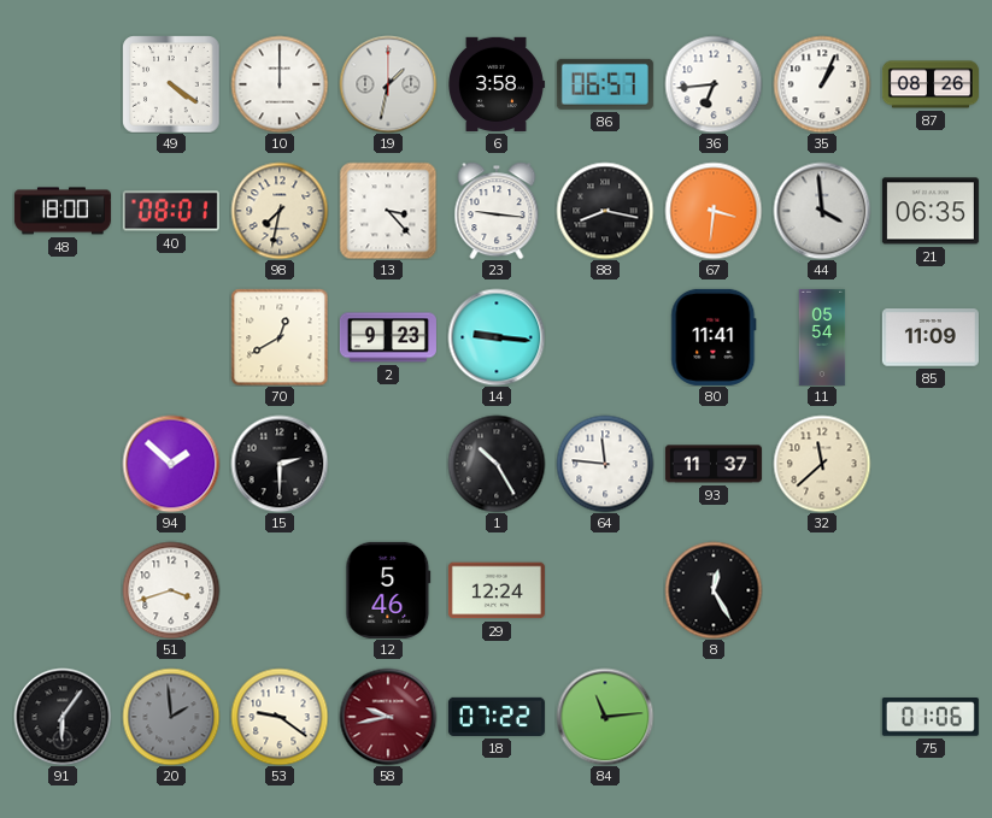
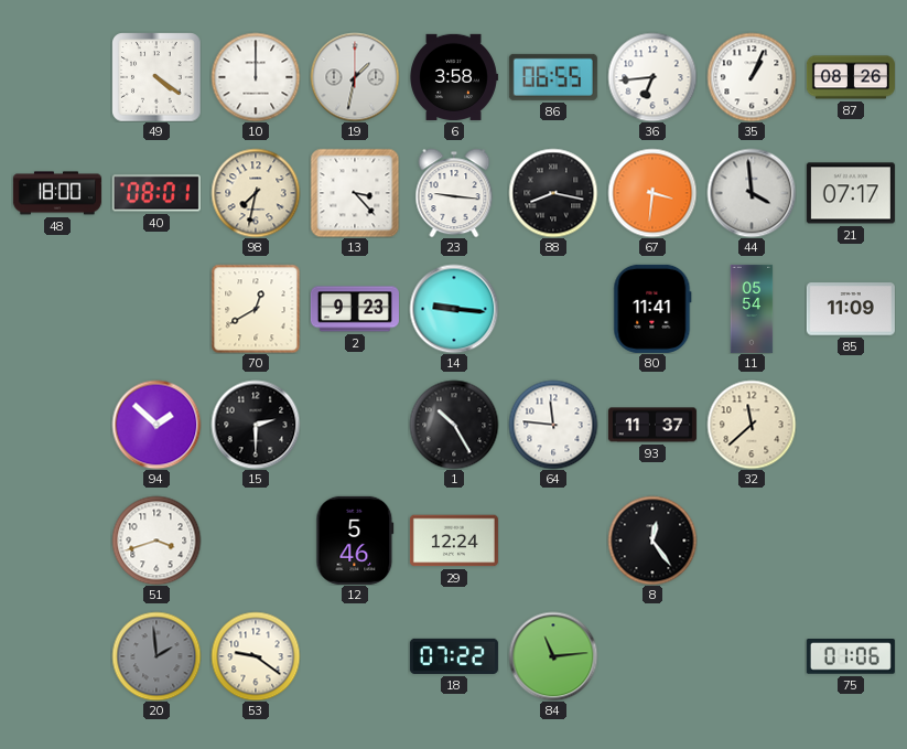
86: 06:57 -> 06:55 (553, 77)
21: 06:35 -> 07:17 (851, 193)
8: 12:25 -> 12:24 (652, 541)
91: 6:06 -> none (63, 717)
58: 9:43 -> none (388, 717)
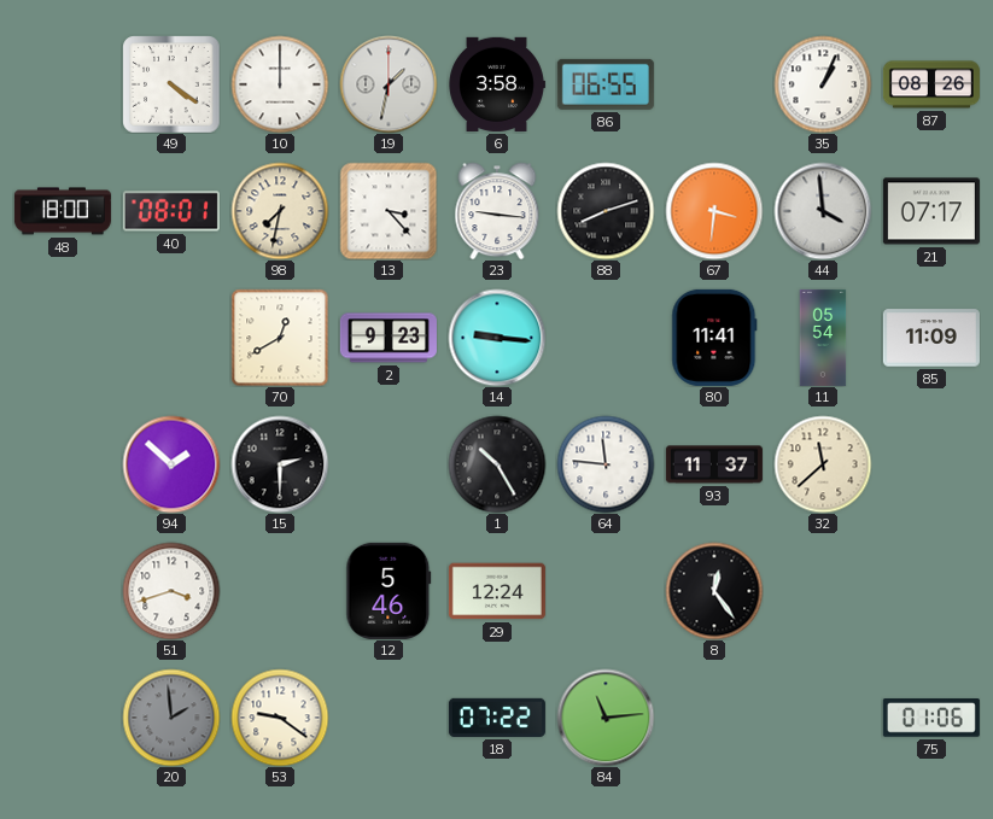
36: 6:44 -> none (652, 77)
88: 8:17 -> 8:12 (606, 211)
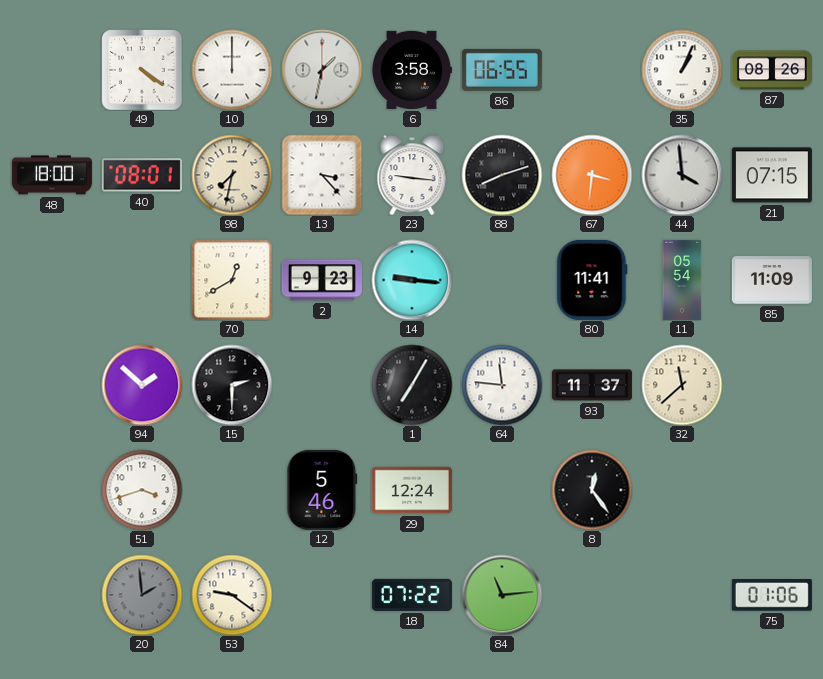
21: 07:17 -> 07:15 (772, 175)
1: 10:25 -> 7:05 (412, 385)
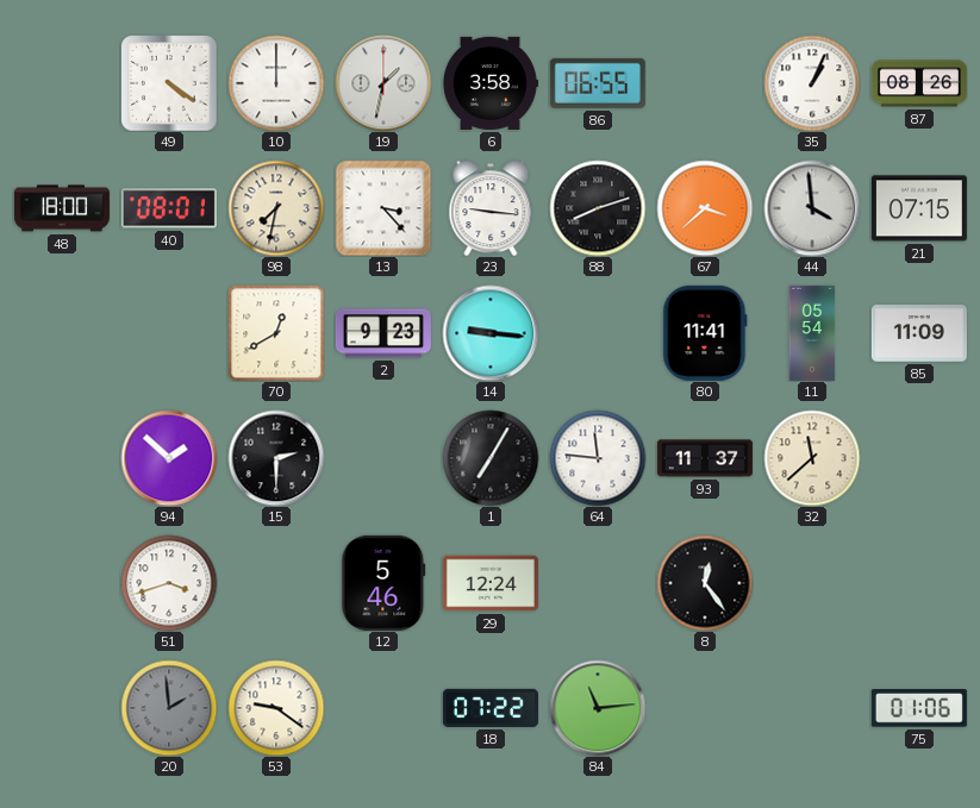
67: 3:31 -> 3:38 (705, 208)
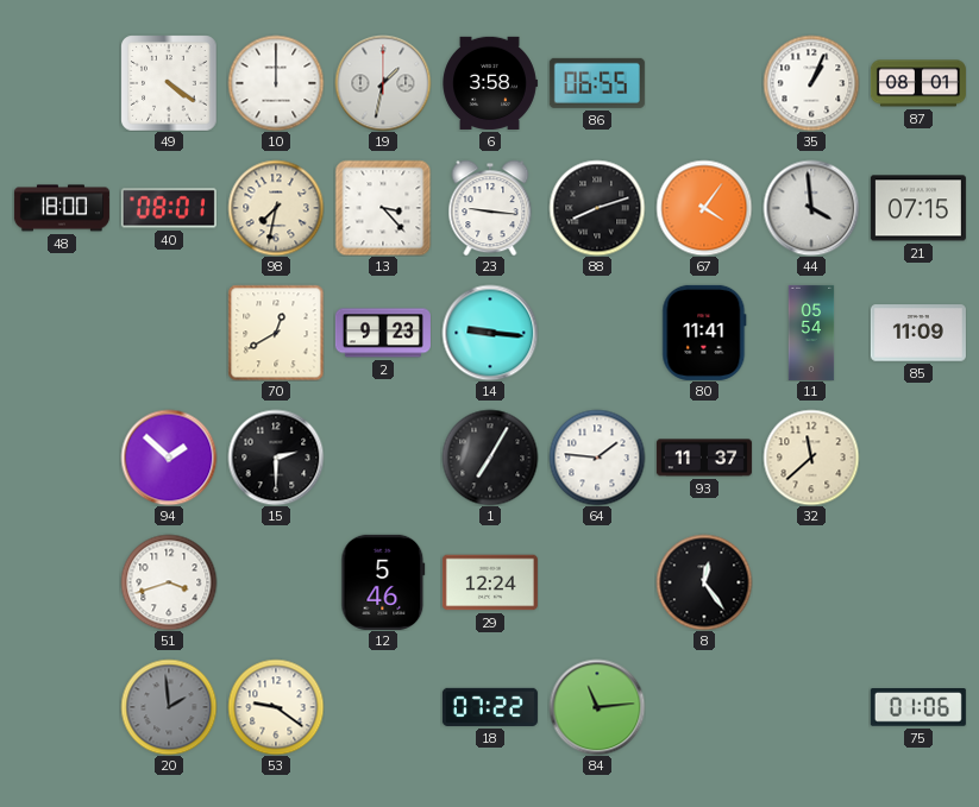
87: 08:26 -> 08:01 (918, 83)
67: 3:38 -> 4:06 (704, 208)
64: 11:46 -> 1:46 (597, 458)
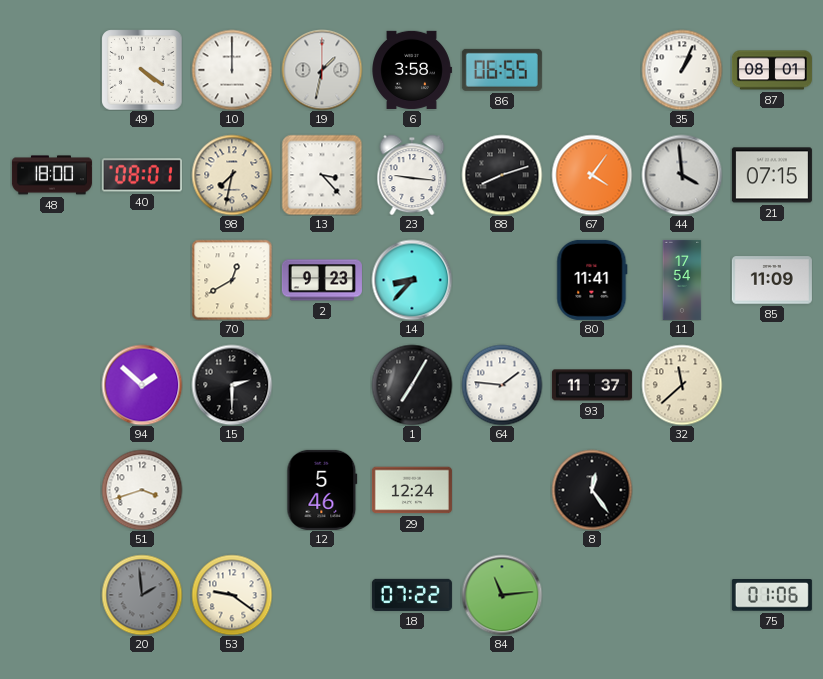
14: 9:16 -> 8:37 (412, 280)
11: 05:54 -> 17:54 (682, 280)
